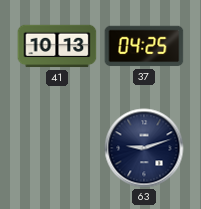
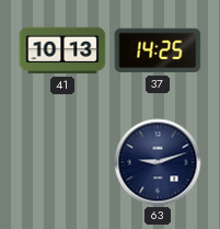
37: 04:25 -> 14:25 (158, 50)
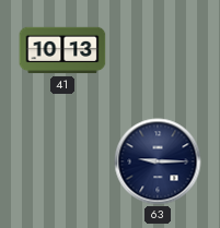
37: 14:25 -> none (158, 50)
63: 9:12 -> 9:15 (158, 161)
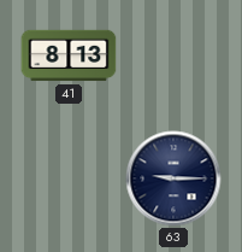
41: 10:13 -> 8:13 (69, 55)
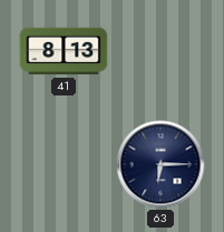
63: 9:15 -> 6:15 (160, 164)
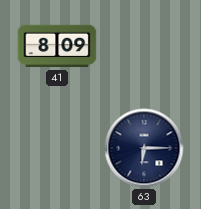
41: 8:13 -> 8:09 (57, 46)
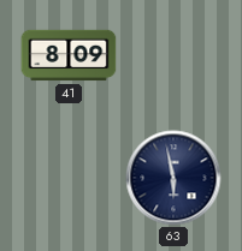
63: 6:15 -> 5:58 (173, 178)
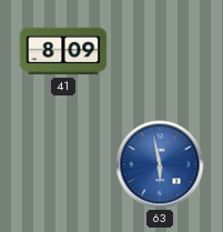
63 dial: navy -> blue (160, 164)
